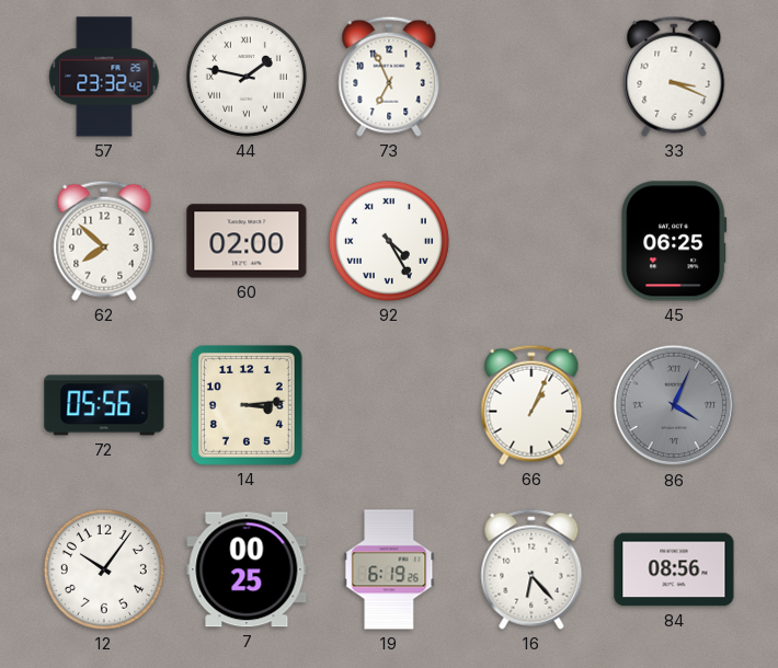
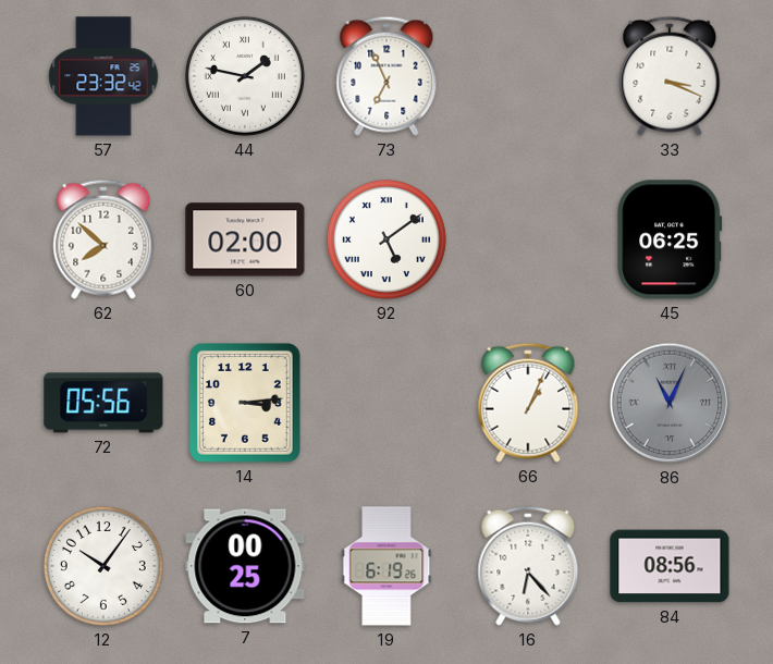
92: 4:25 -> 5:09 (387, 239)
86: 4:04 -> 11:04 (670, 403)
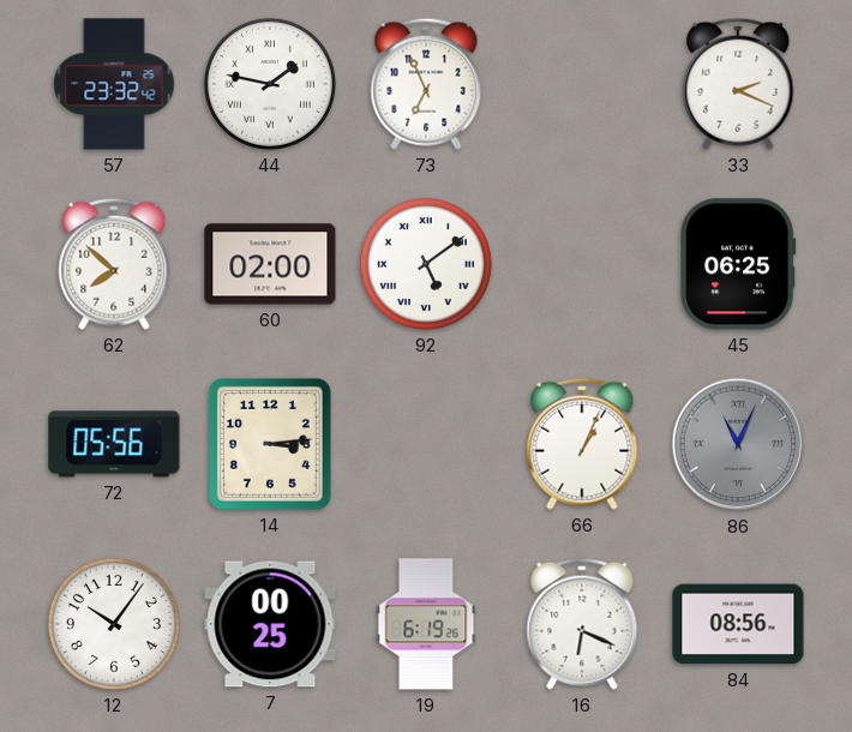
33: 3:19 -> 2:19 (738, 84)
16: 6:23 -> 6:19 (582, 624)
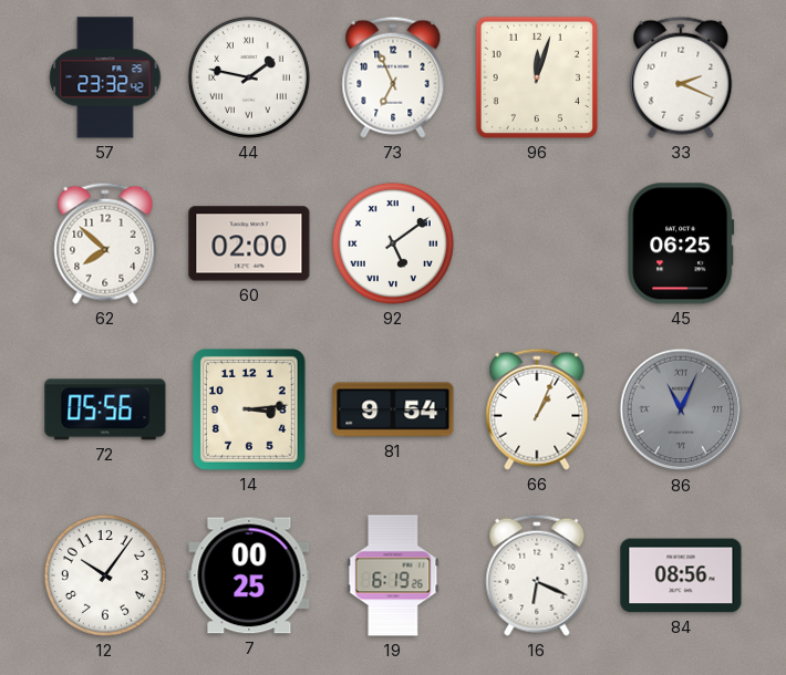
96: none -> 12:03 (537, 77)
81: none -> 9:54 (393, 409)
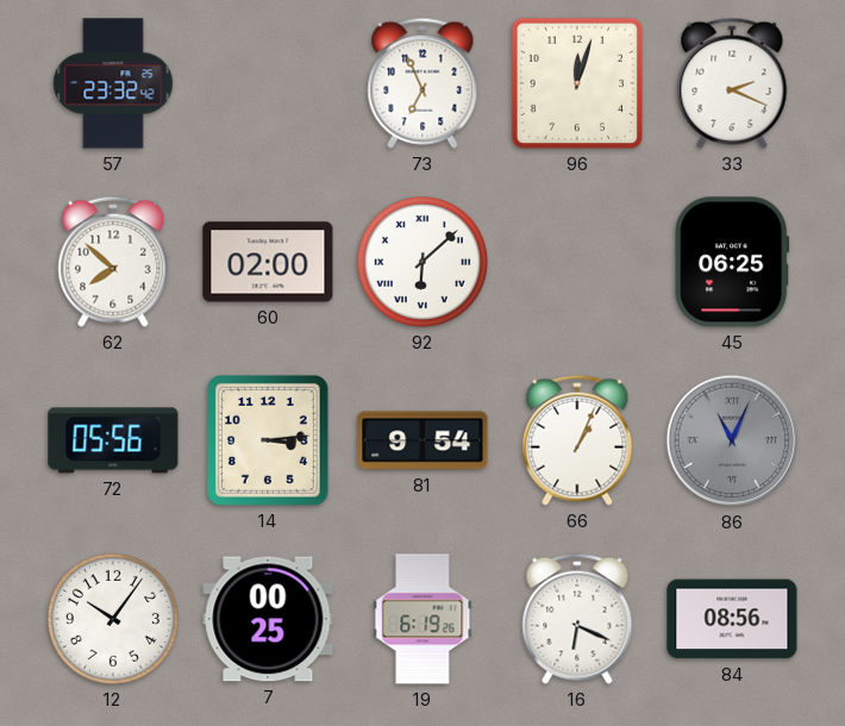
44: 1:47 -> none (249, 77)
92: 5:09 -> 6:08 (422, 262)
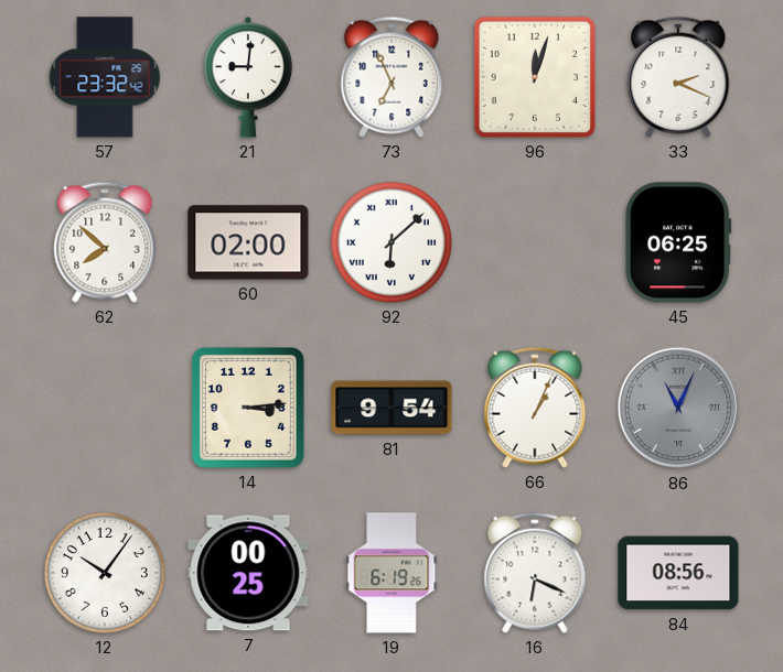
21: none -> 9:01 (248, 77)
72: 05:56 -> none (113, 440)
